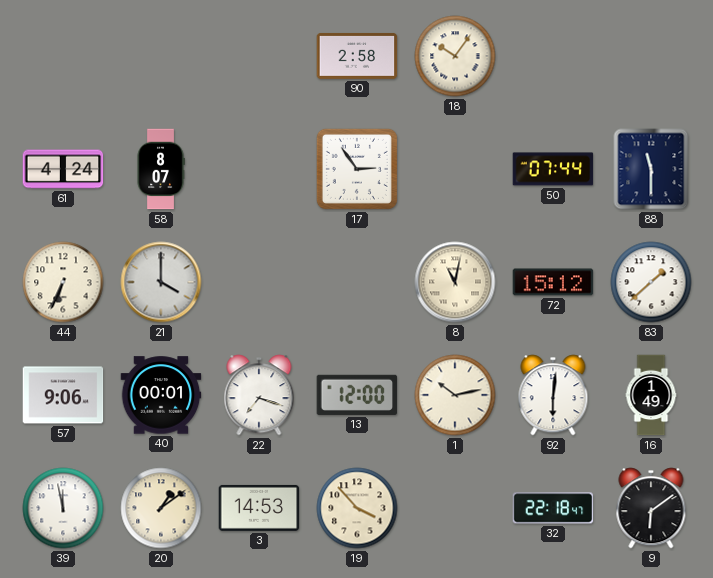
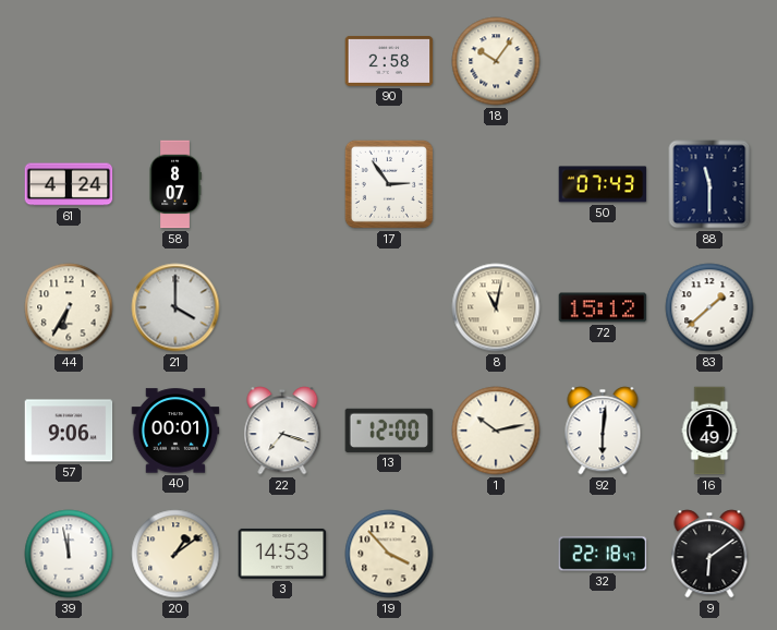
50: 07:44 -> 07:43 (603, 184)
44: 6:34 -> 6:35 (69, 307)
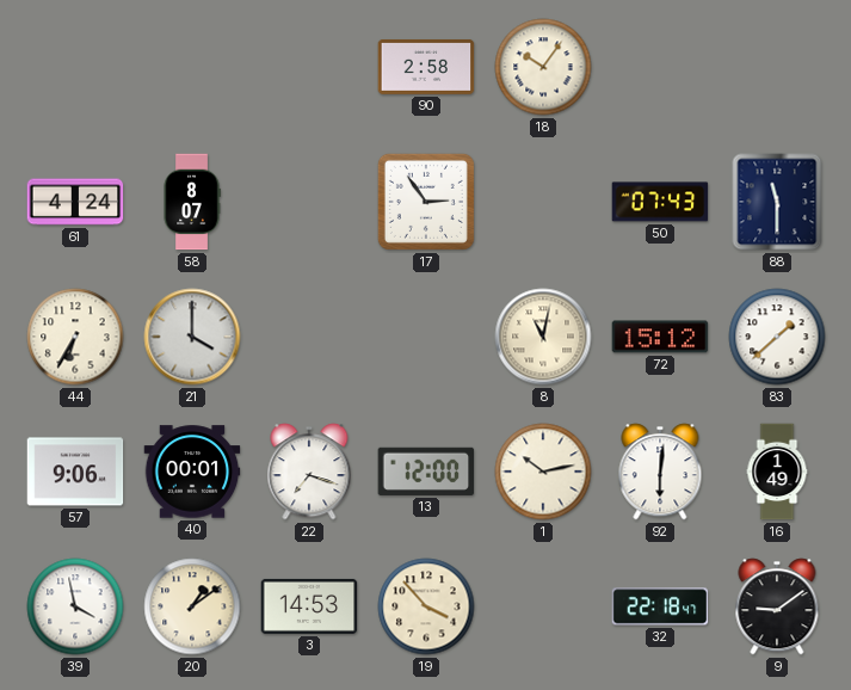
39: 11:58 -> 3:58 (75, 606)
9: 6:09 -> 9:09 (777, 606)
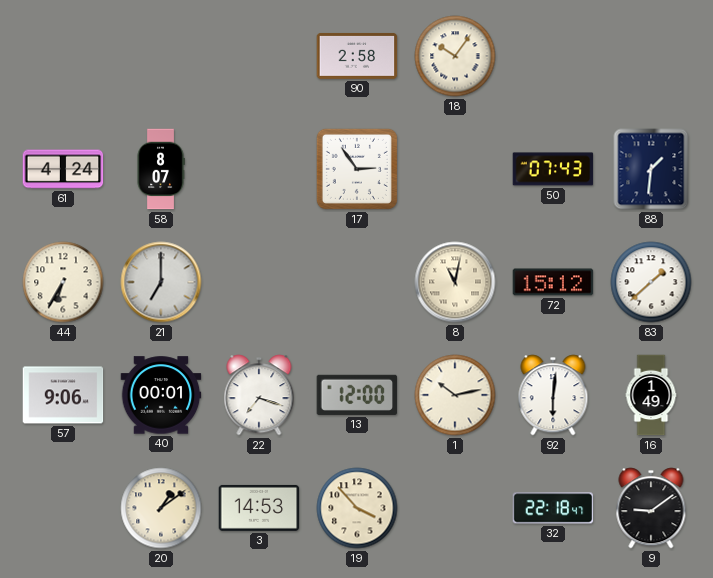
88: 11:30 -> 1:31 (651, 169)
21: 4:00 -> 7:00 (161, 282)
39: 3:58 -> none (75, 606)
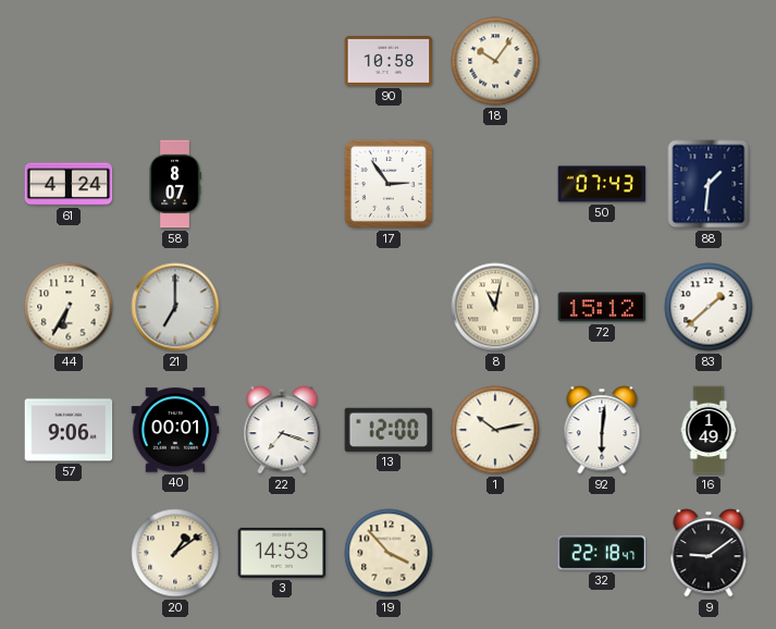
90: 2:58 -> 10:58 (389, 61)
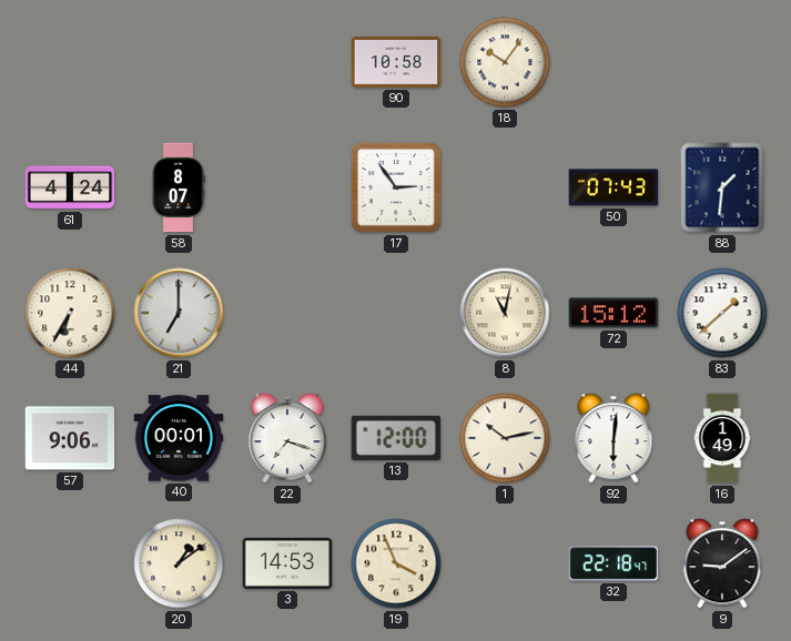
19: 3:53 -> 3:56 (396, 563)
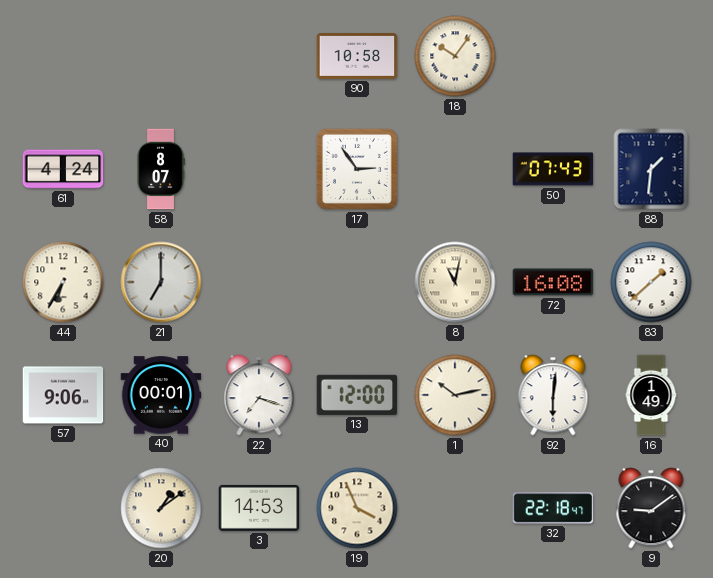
72: 15:12 -> 16:08 (553, 282)
